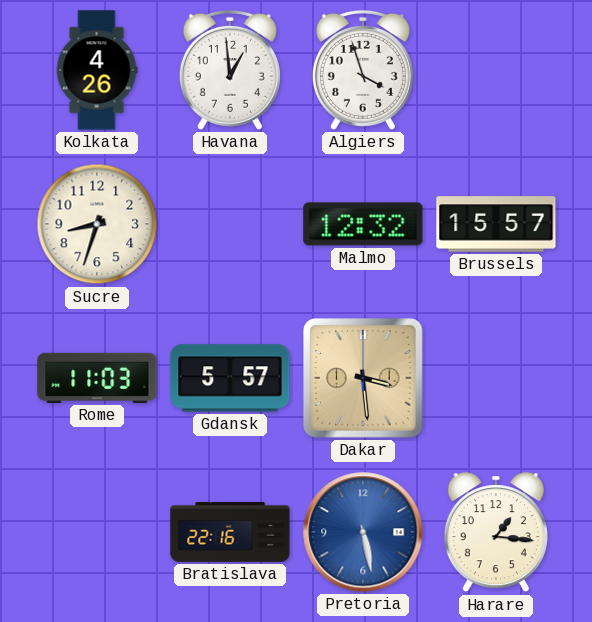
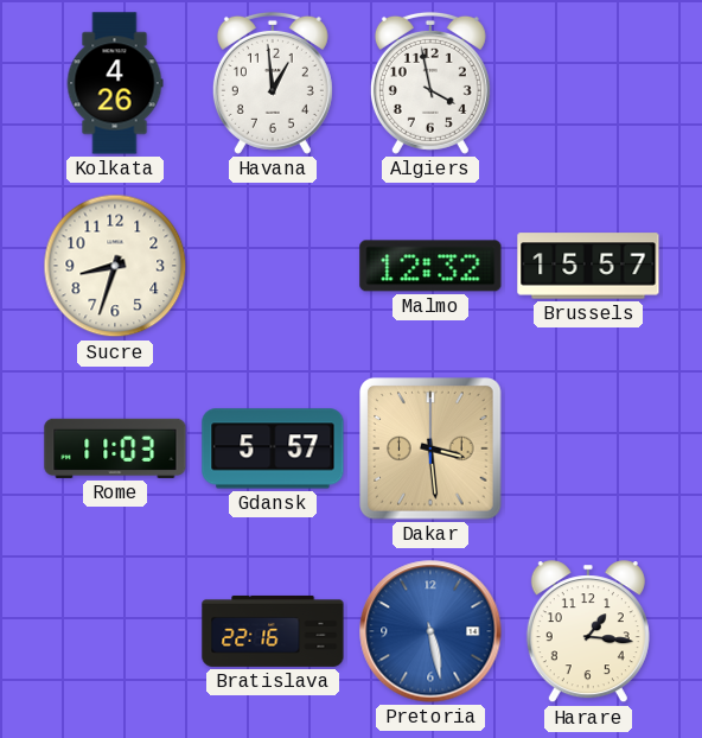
Algiers: 3:57 -> 3:58 (430, 83)
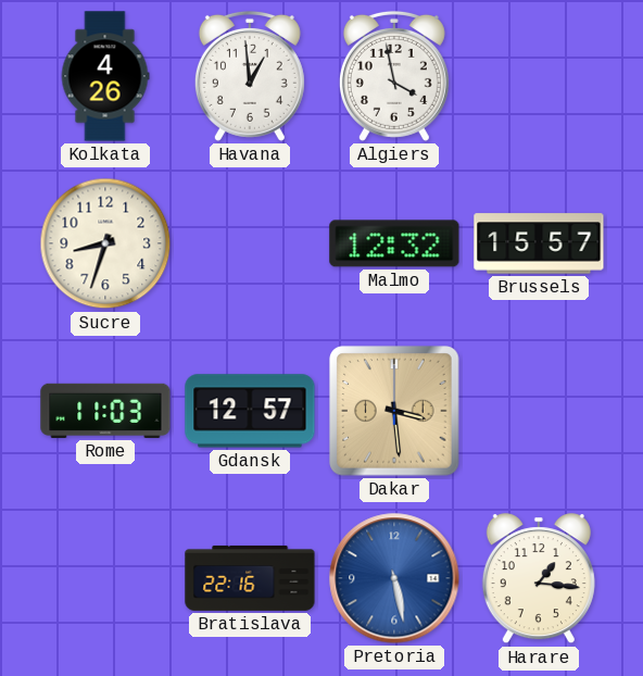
Gdansk: 5:57 -> 12:57 (250, 411)
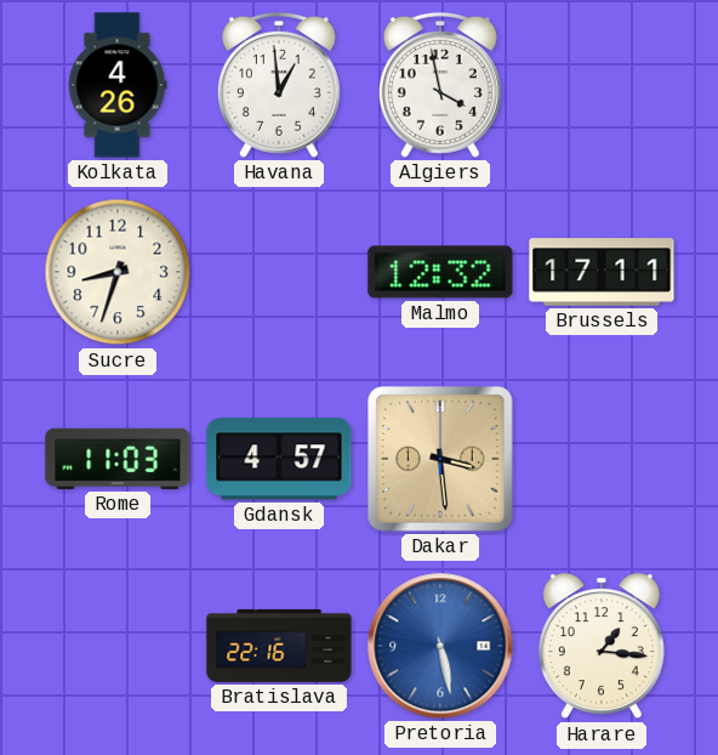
Brussels: 15:57 -> 17:11 (602, 272)
Gdansk: 12:57 -> 4:57 (279, 459)
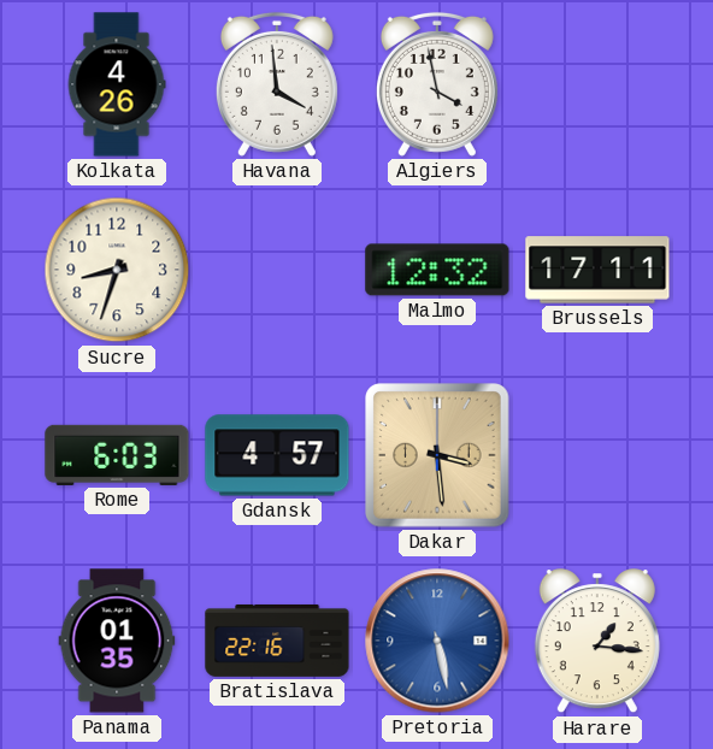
Havana: 12:59 -> 3:59 (277, 84)
Rome: 11:03 -> 6:03 (117, 455)
Panama: none -> 01:35 (117, 641)
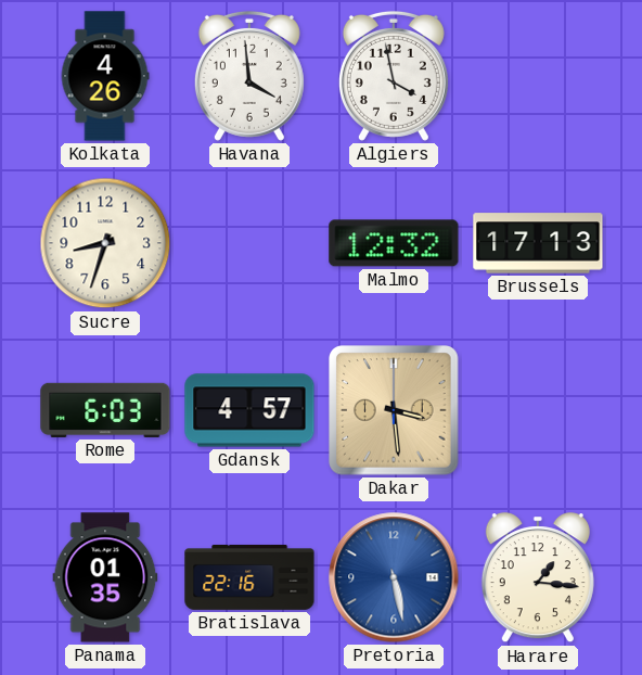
Brussels: 17:11 -> 17:13 (538, 243)
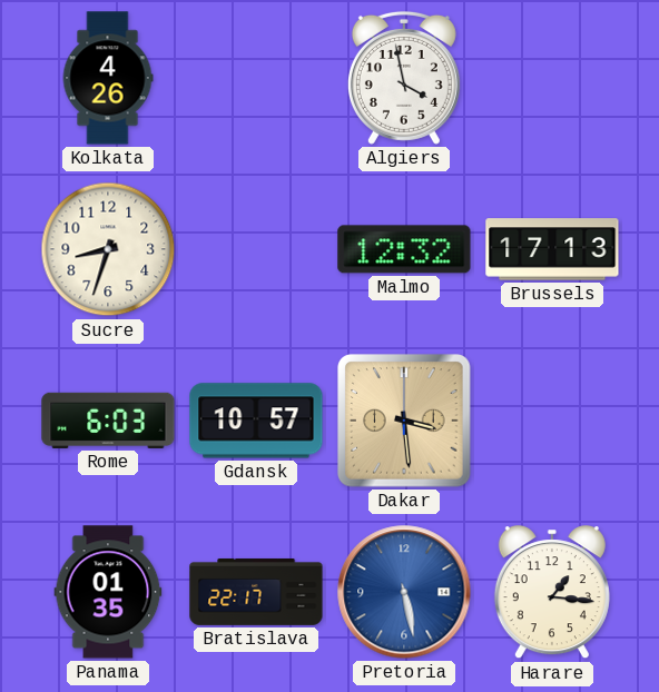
Havana: 3:59 -> none (249, 76)
Gdansk: 4:57 -> 10:57 (256, 421)
Bratislava: 22:16 -> 22:17 (256, 592)
